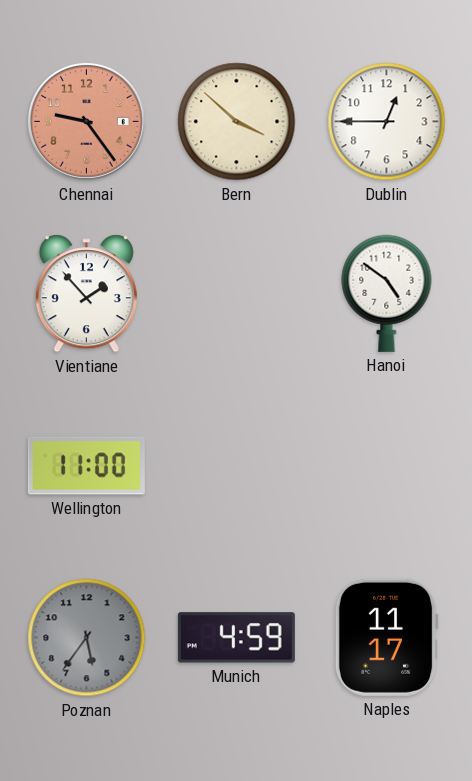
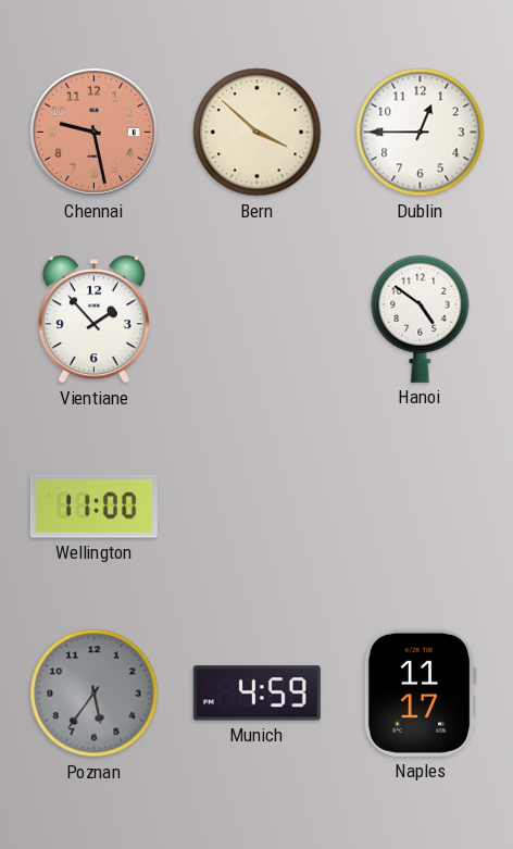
Chennai: 9:24 -> 9:28 (93, 132)
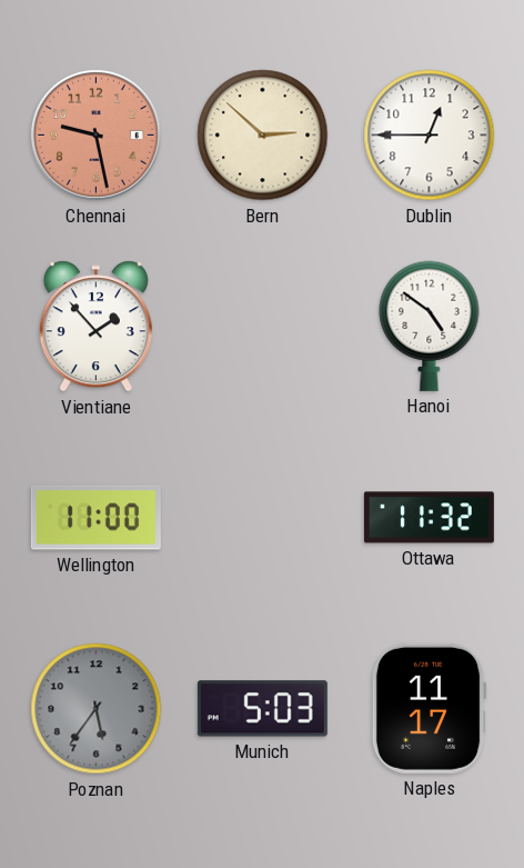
Bern: 3:52 -> 2:52 (263, 136)
Ottawa: none -> 11:32 (429, 518)
Munich: 4:59 -> 5:03 (262, 709)
